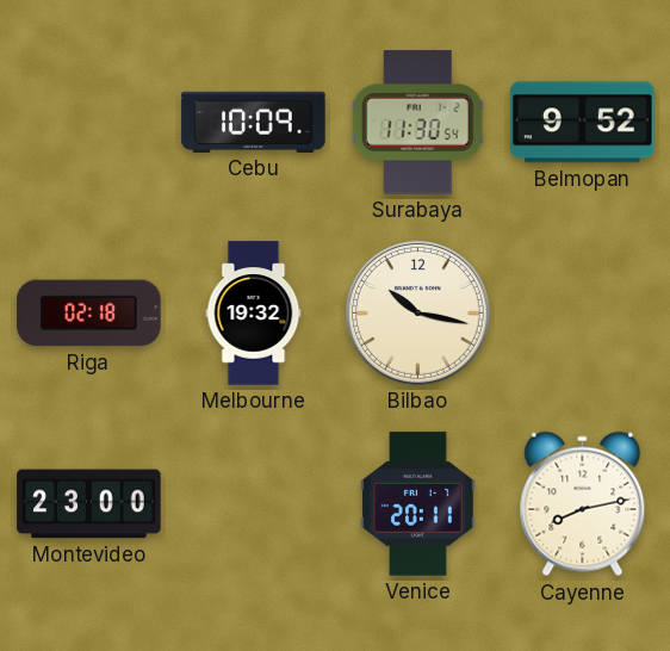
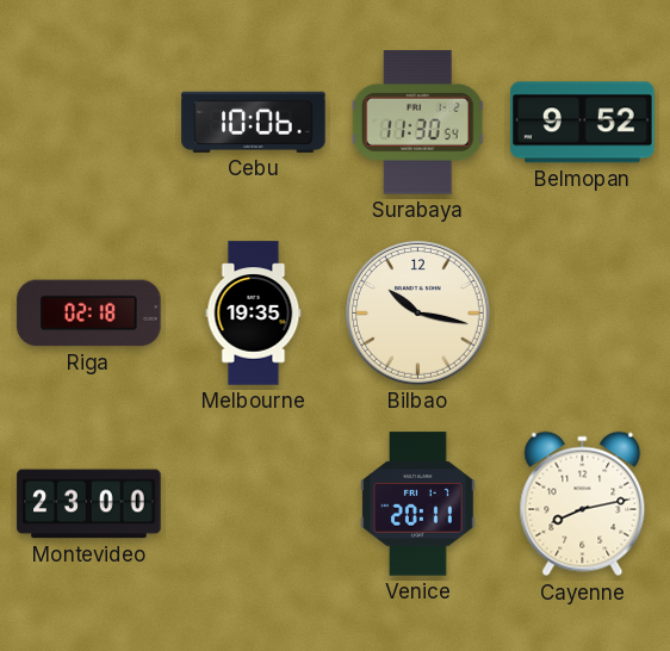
Cebu: 10:09 -> 10:06 (254, 122)
Melbourne: 19:32 -> 19:35 (254, 314)
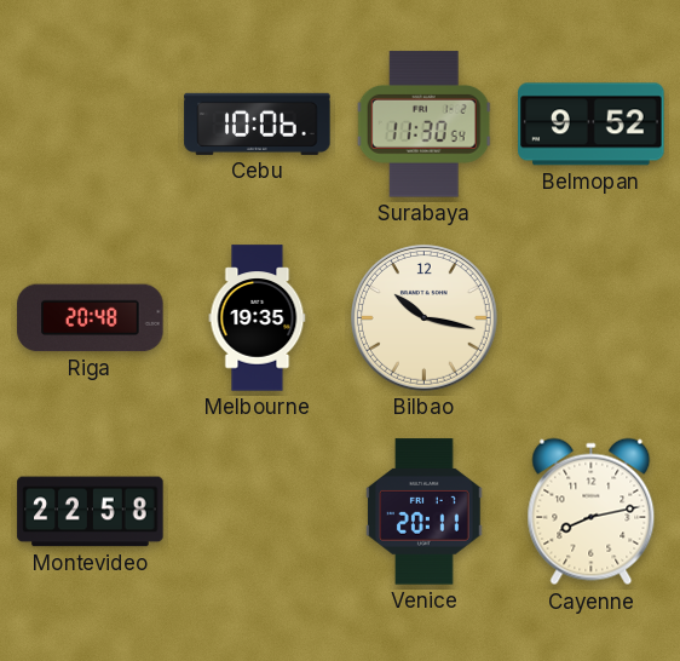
Riga: 02:18 -> 20:48 (91, 318)
Montevideo: 23:00 -> 22:58 (91, 512)
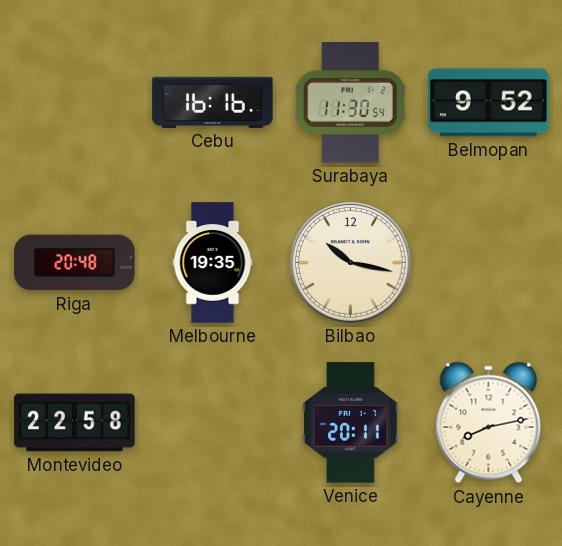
Cebu: 10:06 -> 16:16 (213, 102)
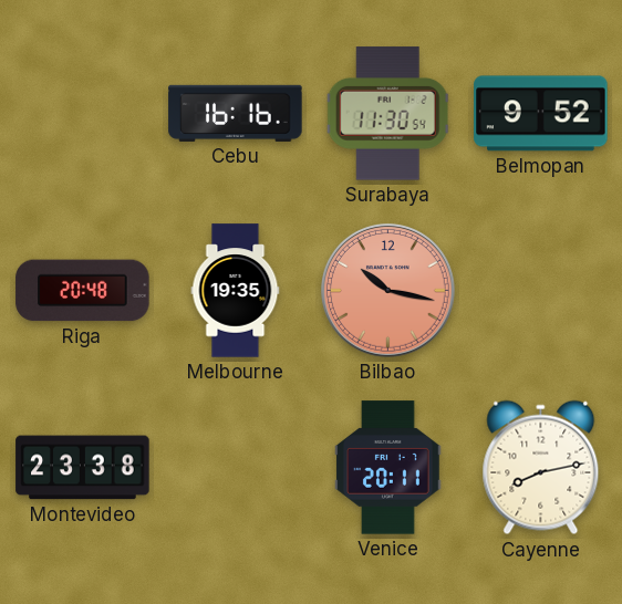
Bilbao dial: cream -> salmon (387, 290)
Montevideo: 22:58 -> 23:38 (83, 468)
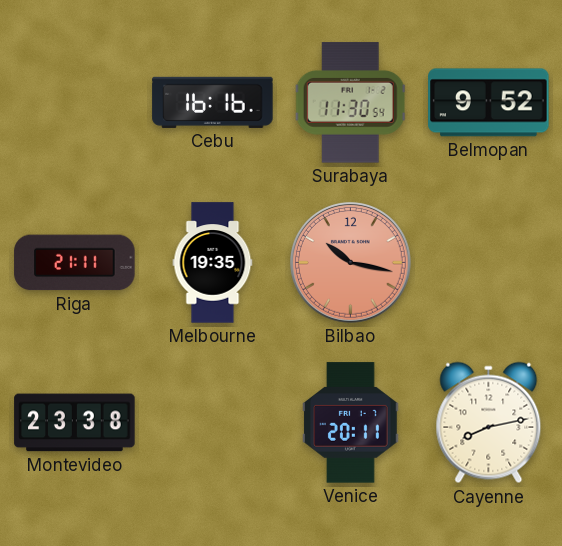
Riga: 20:48 -> 21:11 (75, 263)
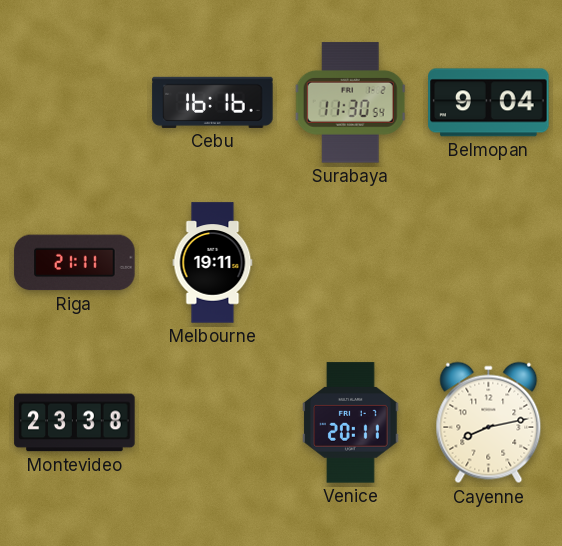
Belmopan: 9:52 -> 9:04 (489, 103)
Melbourne: 19:35 -> 19:11 (213, 263)
Bilbao: 10:17 -> none (350, 262)
